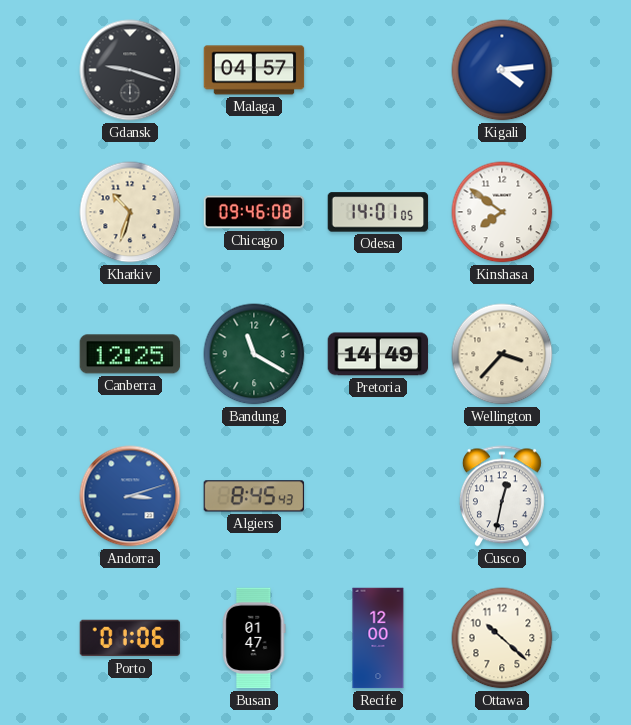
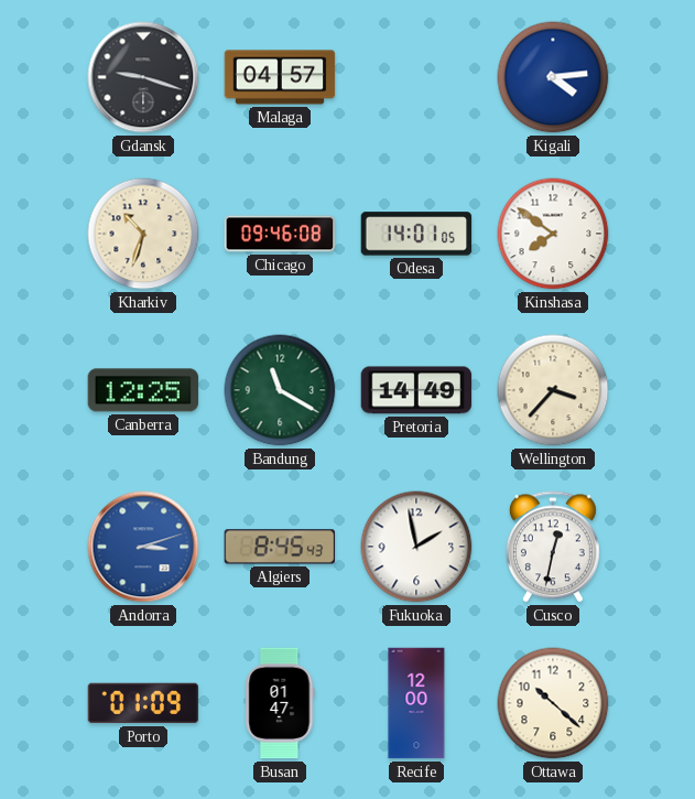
Fukuoka: none -> 1:58 (416, 547)
Porto: 01:06 -> 01:09 (143, 703)
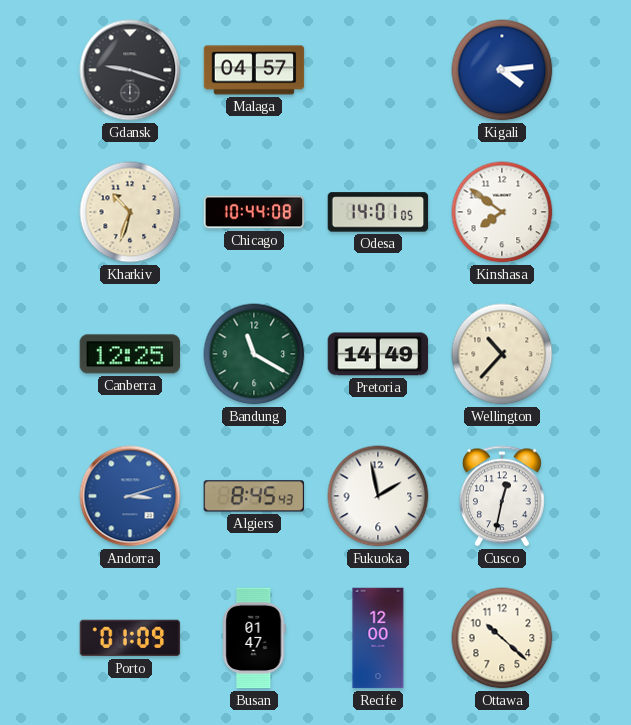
Chicago: 09:46 -> 10:44 (254, 212)
Wellington: 3:37 -> 10:37 (502, 354)
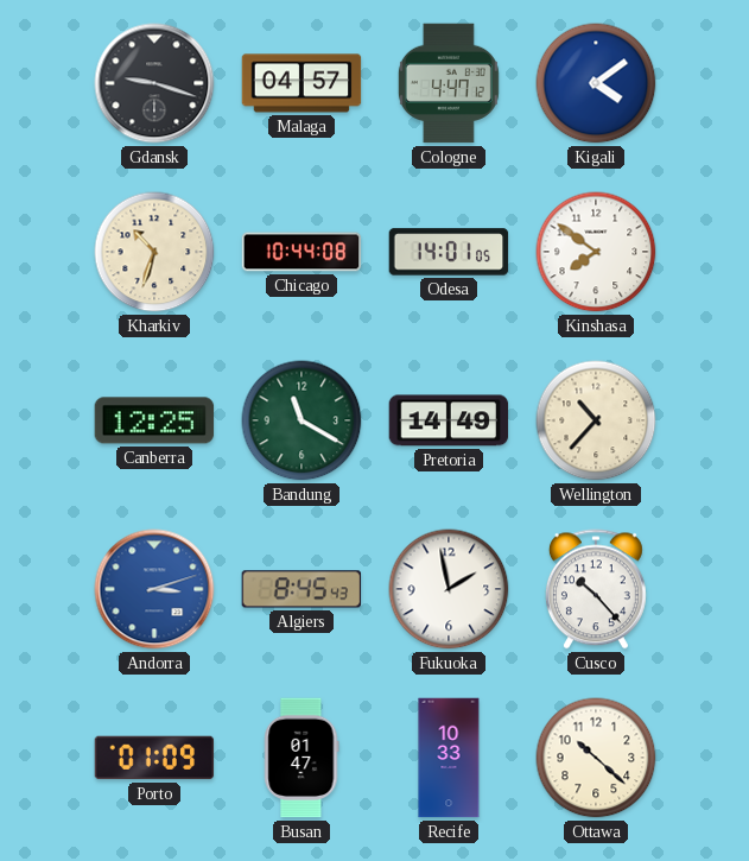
Cologne: none -> 4:47 (449, 83)
Kigali: 4:14 -> 4:09 (596, 83)
Cusco: 12:32 -> 10:23 (596, 589)
Recife: 12:00 -> 10:33 (449, 758)
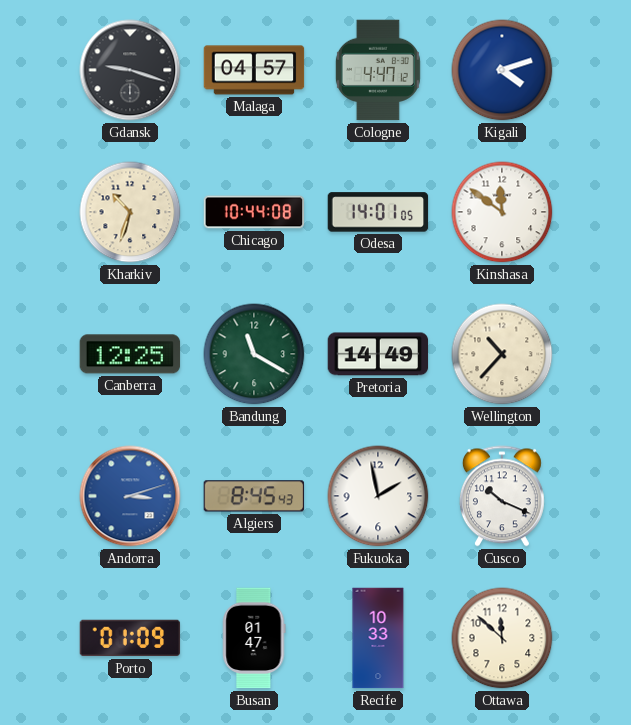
Kigali: 4:09 -> 4:12 (502, 70)
Kinshasa: 7:51 -> 11:51 (502, 212)
Cusco: 10:23 -> 10:19 (502, 496)
Ottawa: 10:22 -> 11:52 (502, 638)
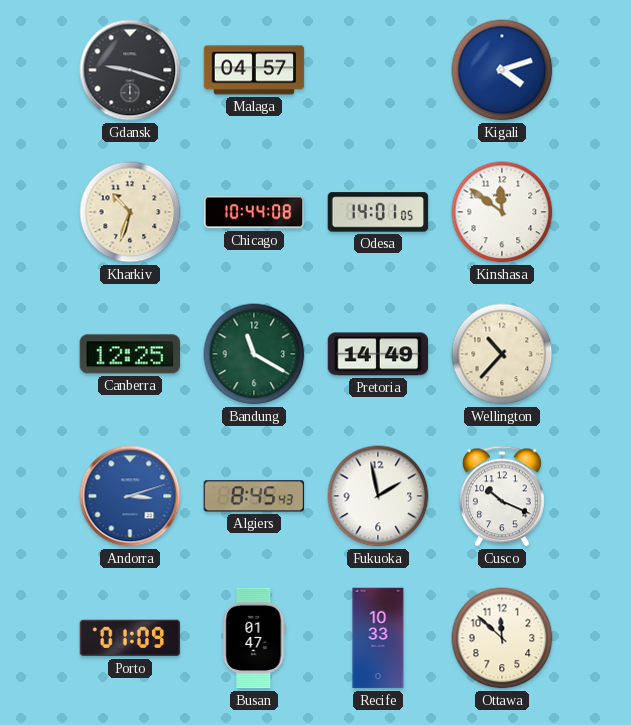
Cologne: 4:47 -> none (378, 70)
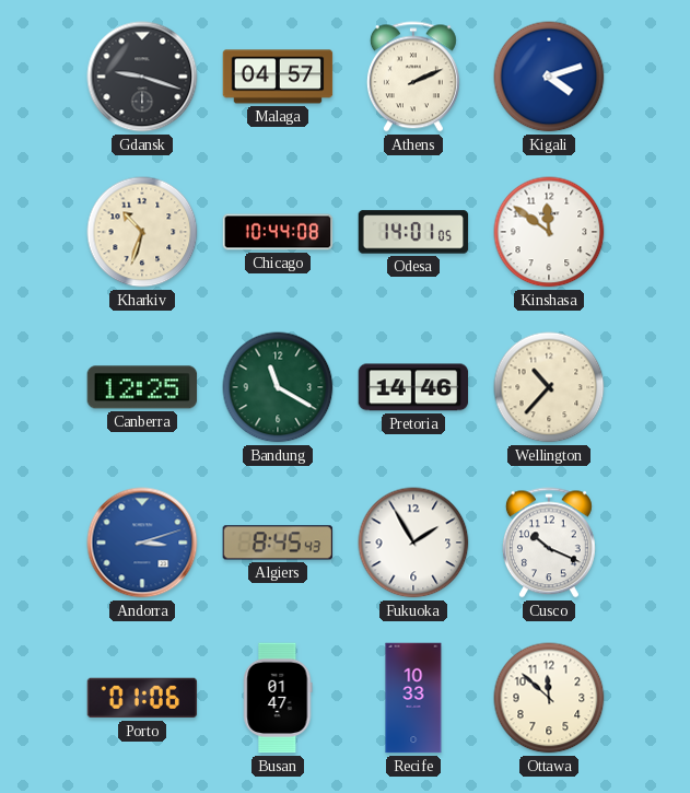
Athens: none -> 2:11 (413, 77)
Pretoria: 14:49 -> 14:46 (413, 387)
Fukuoka: 1:58 -> 1:55 (413, 543)
Porto: 01:09 -> 01:06 (142, 698)
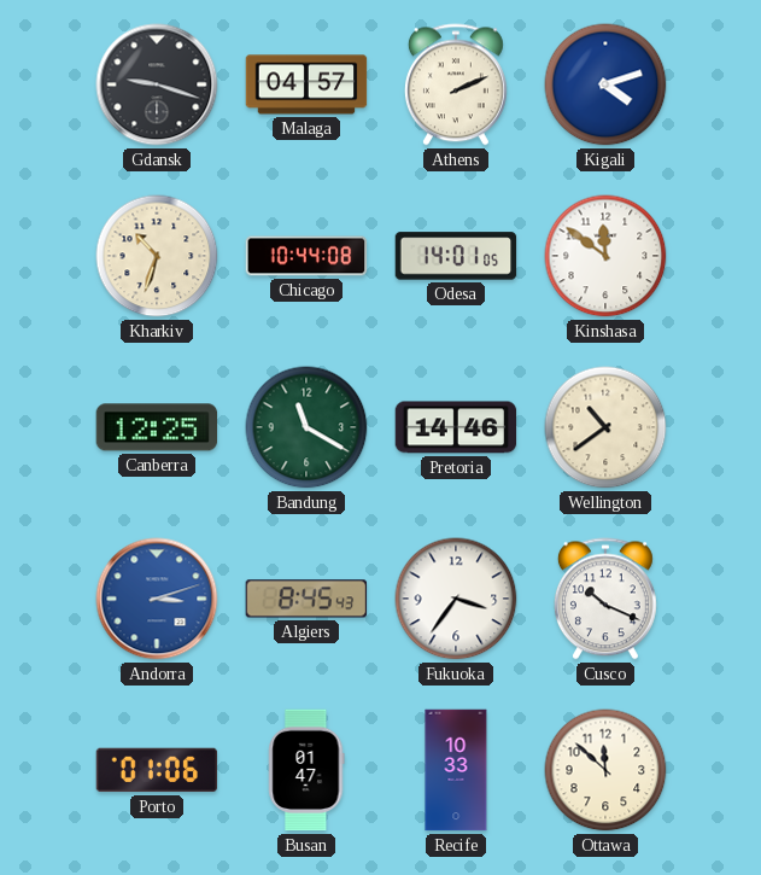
Wellington: 10:37 -> 10:39 (605, 427)
Fukuoka: 1:55 -> 3:36 (456, 599)
